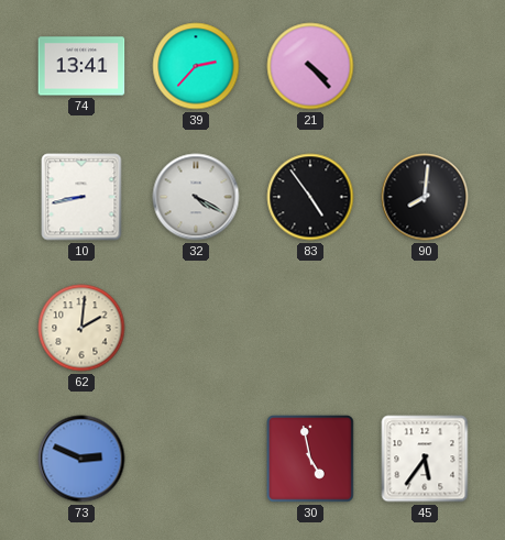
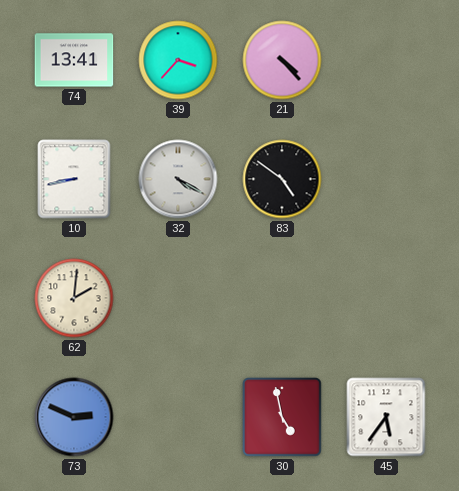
39: 2:37 -> 3:37 (178, 60)
83: 4:54 -> 4:51 (282, 179)
90: 8:01 -> none (425, 197)
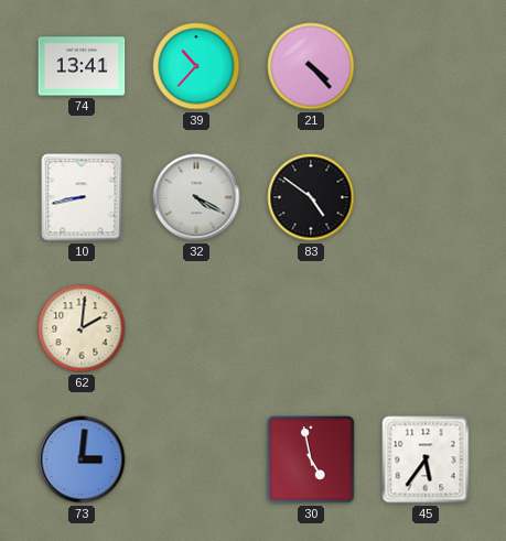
39: 3:37 -> 10:37 (196, 66)
73: 2:49 -> 3:01 (82, 459)
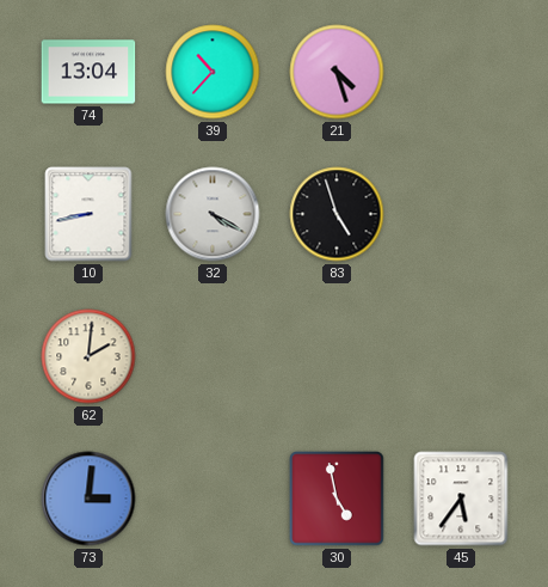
74: 13:41 -> 13:04 (88, 72)
21: 4:23 -> 4:27 (337, 72)
83: 4:51 -> 4:57 (337, 214)
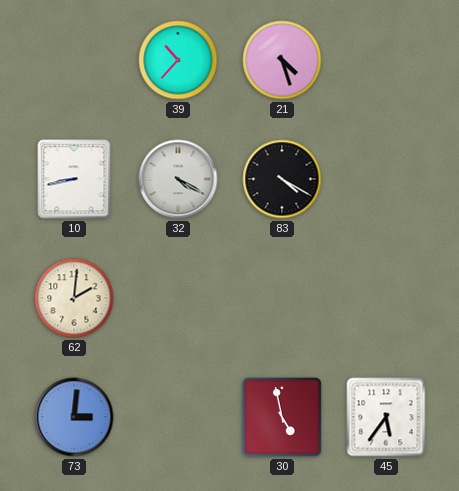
74: 13:04 -> none (88, 72)
83: 4:57 -> 4:20 (282, 179)
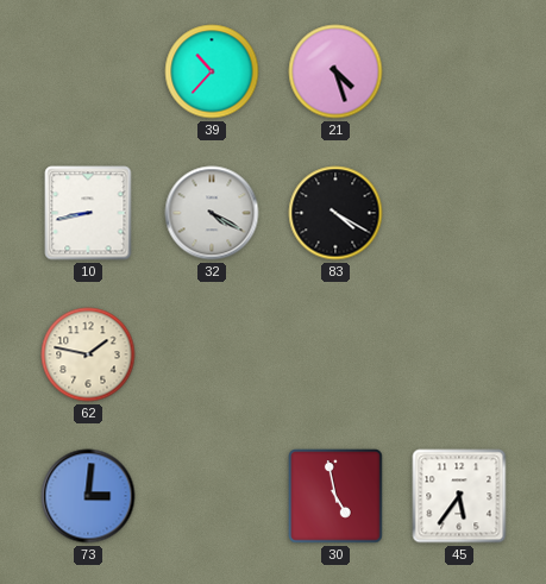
62: 2:01 -> 1:47 (88, 354)
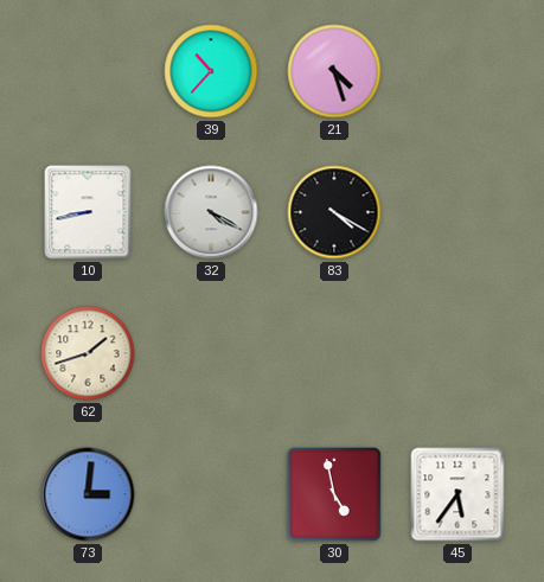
62: 1:47 -> 1:42 (88, 353)
